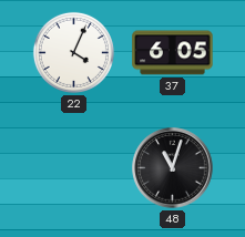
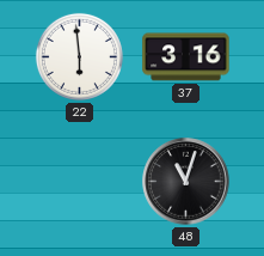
22: 4:04 -> 5:59 (79, 56)
37: 6:05 -> 3:16 (186, 57)
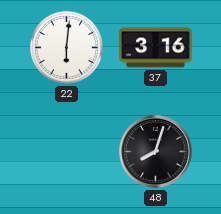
22: 5:59 -> 6:01 (66, 47)
48: 11:03 -> 8:03 (156, 152)
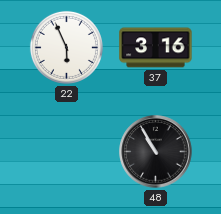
22: 6:01 -> 5:56 (66, 47)
48: 8:03 -> 10:55 (156, 152)
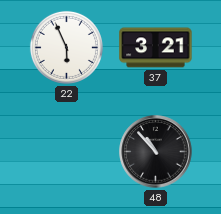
37: 3:16 -> 3:21 (156, 48)
48: 10:55 -> 10:53 (156, 152)
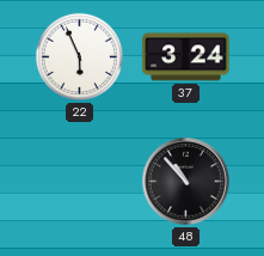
37: 3:21 -> 3:24 (186, 57)
